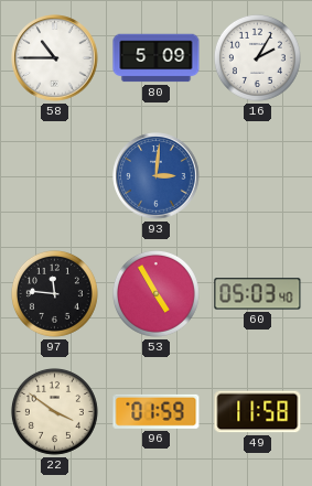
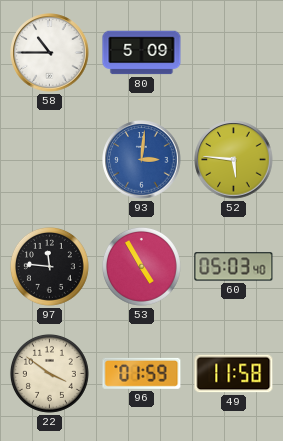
16: 2:05 -> none (257, 57)
52: none -> 5:46 (234, 160)
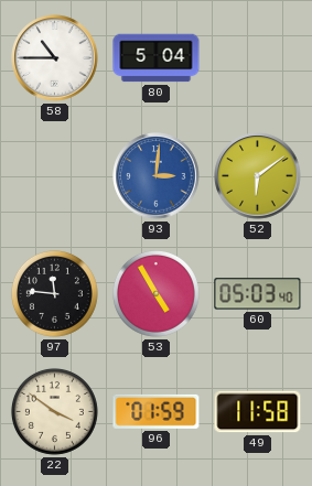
80: 5:09 -> 5:04 (157, 58)
52: 5:46 -> 6:09 (258, 176)
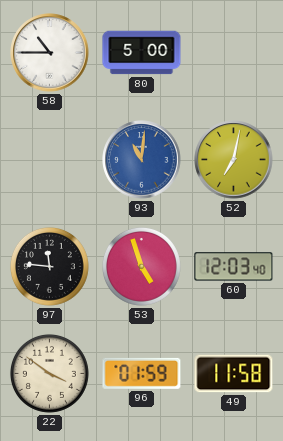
80: 5:04 -> 5:00 (142, 53)
93: 3:01 -> 11:01 (142, 160)
52: 6:09 -> 7:02 (234, 160)
53: 4:55 -> 4:57 (141, 266)
60: 05:03 -> 12:03 (234, 267)
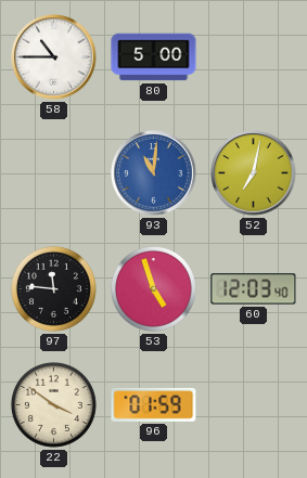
49: 11:58 -> none (234, 374)
